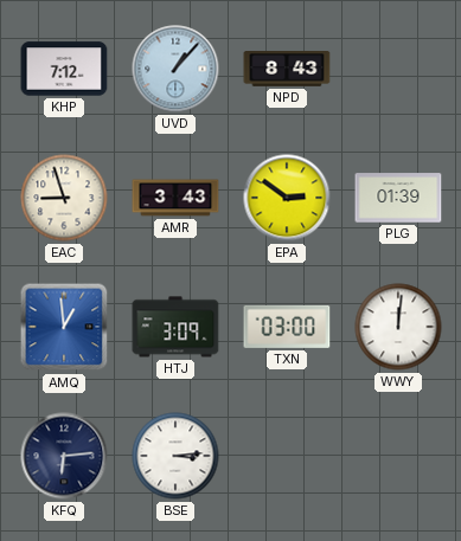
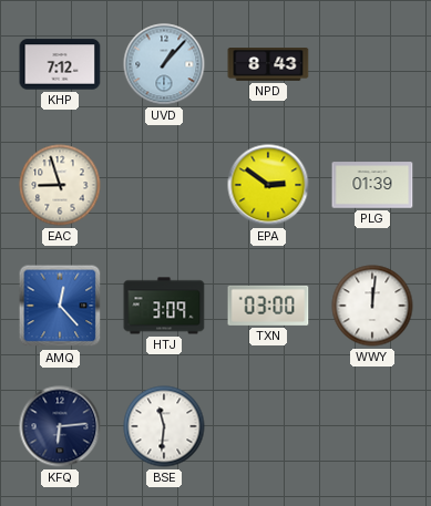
AMR: 3:43 -> none (175, 198)
AMQ: 12:59 -> 12:23 (60, 306)
BSE: 3:14 -> 11:31 (164, 426)
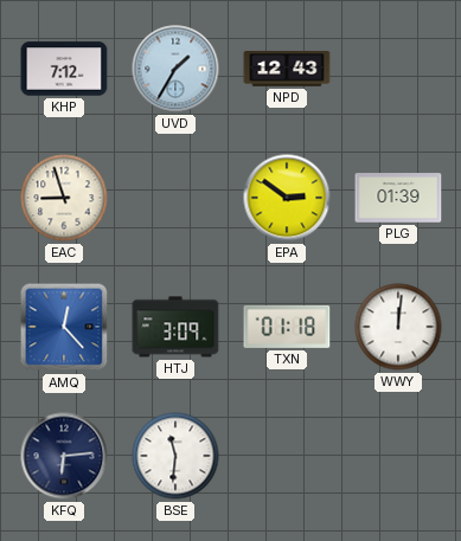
UVD: 1:07 -> 1:35 (175, 69)
NPD: 8:43 -> 12:43 (287, 70)
TXN: 03:00 -> 01:18 (287, 327)
